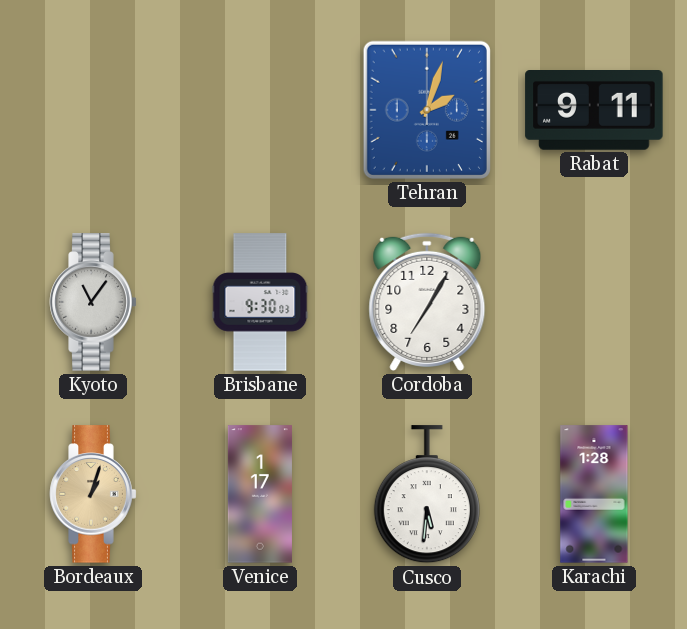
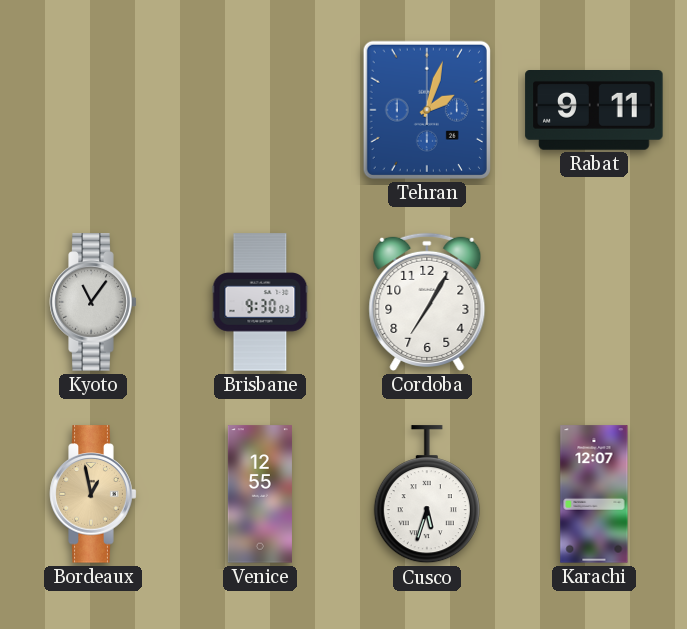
Bordeaux: 1:03 -> 12:58 (93, 494)
Venice: 1:17 -> 12:55 (260, 494)
Cusco: 5:31 -> 5:33 (427, 495)
Karachi: 1:28 -> 12:07 (594, 494)
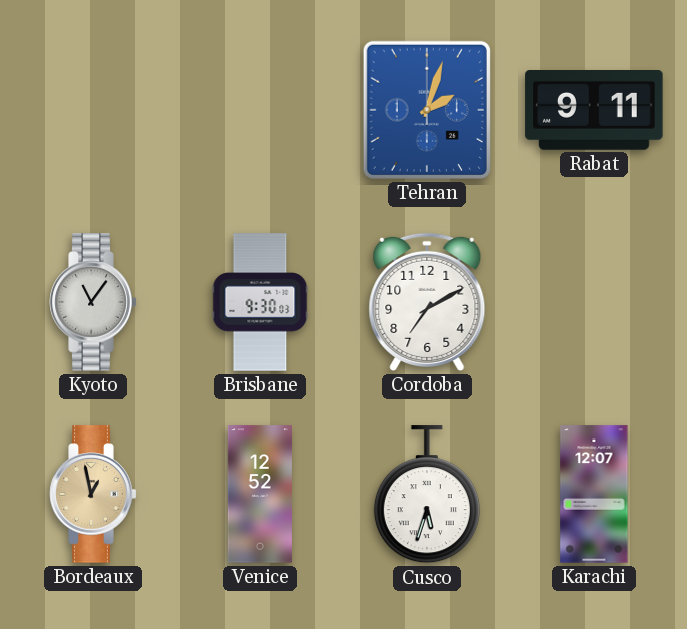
Cordoba: 7:05 -> 7:10 (427, 302)
Venice: 12:55 -> 12:52 (260, 494)
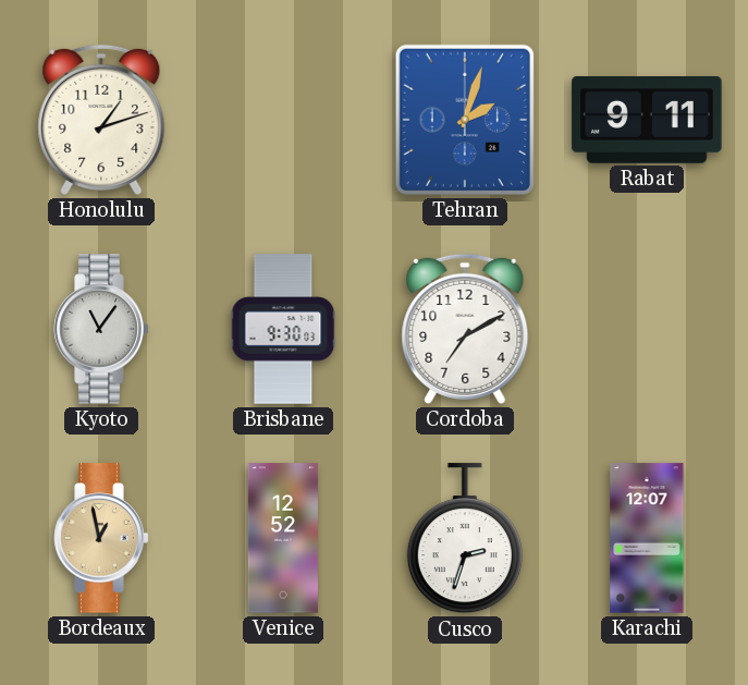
Honolulu: none -> 1:12 (101, 120)
Cusco: 5:33 -> 2:33 (465, 539)
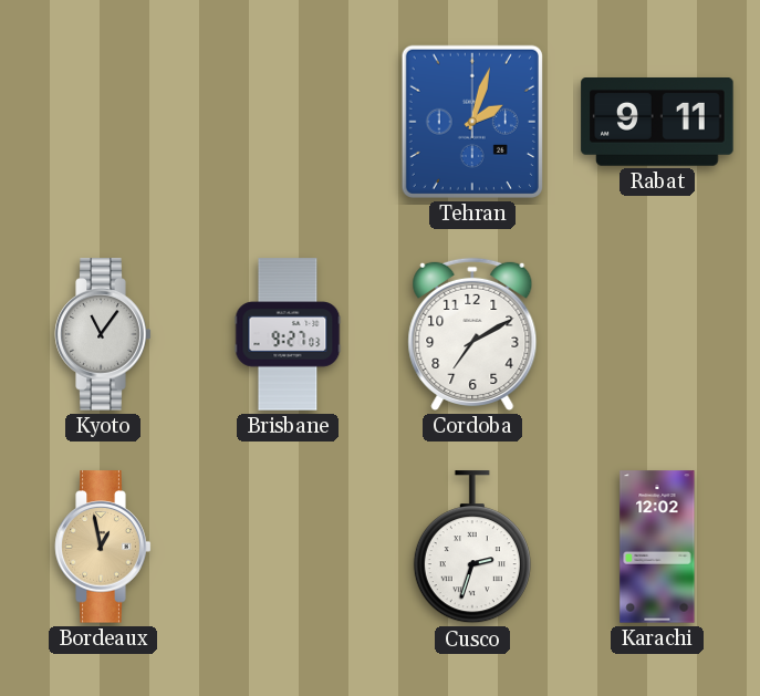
Honolulu: 1:12 -> none (101, 120)
Brisbane: 9:30 -> 9:27 (288, 334)
Venice: 12:52 -> none (283, 538)
Karachi: 12:07 -> 12:02 (657, 547)
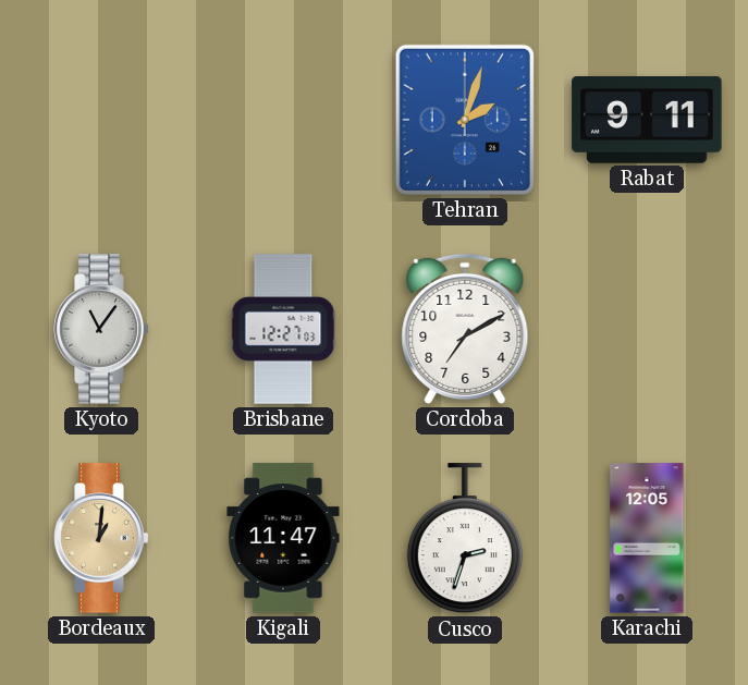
Brisbane: 9:27 -> 12:27 (283, 329)
Bordeaux: 12:58 -> 1:01 (101, 538)
Kigali: none -> 11:47 (283, 538)
Karachi: 12:02 -> 12:05 (647, 538)
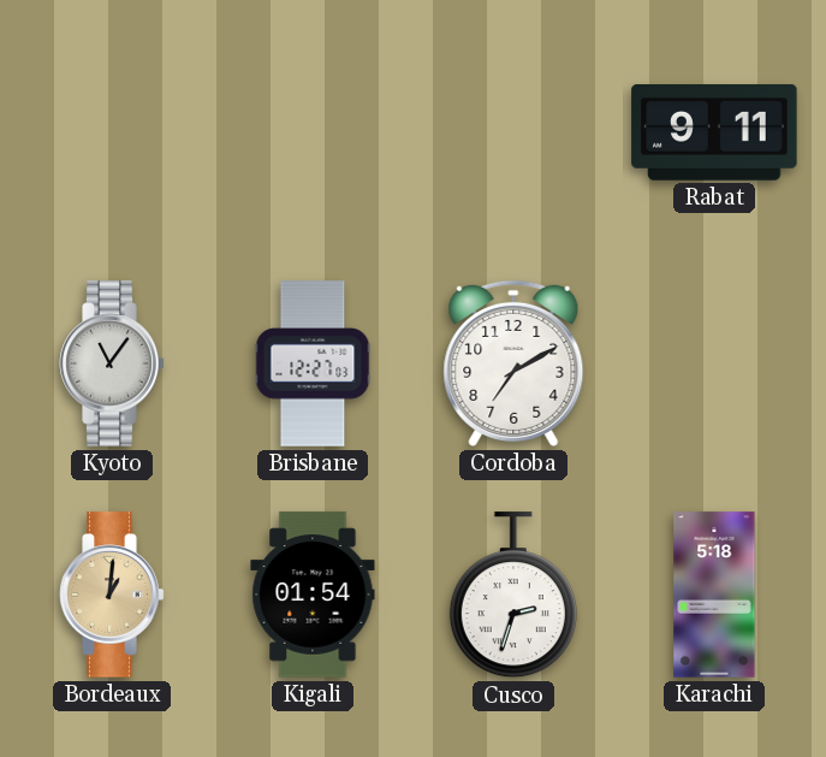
Tehran: 2:03 -> none (465, 120)
Kigali: 11:47 -> 01:54 (313, 595)
Karachi: 12:05 -> 5:18 (714, 595)
